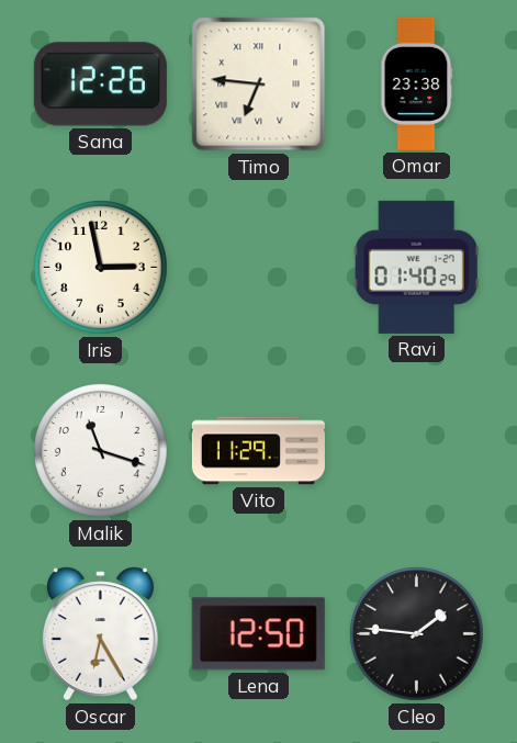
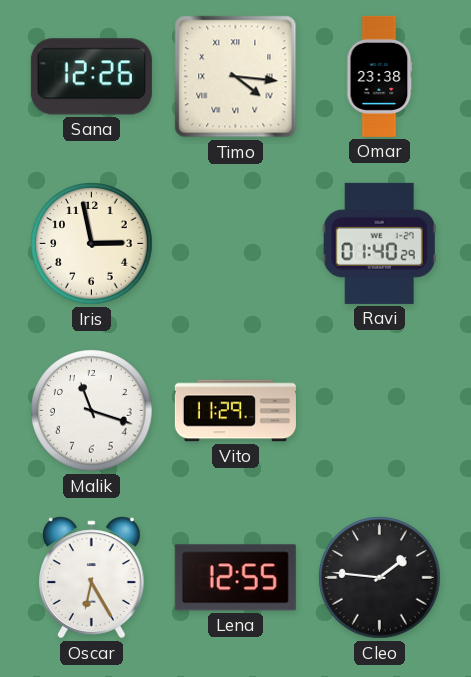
Timo: 6:46 -> 4:16 (236, 77)
Lena: 12:50 -> 12:55 (235, 578)
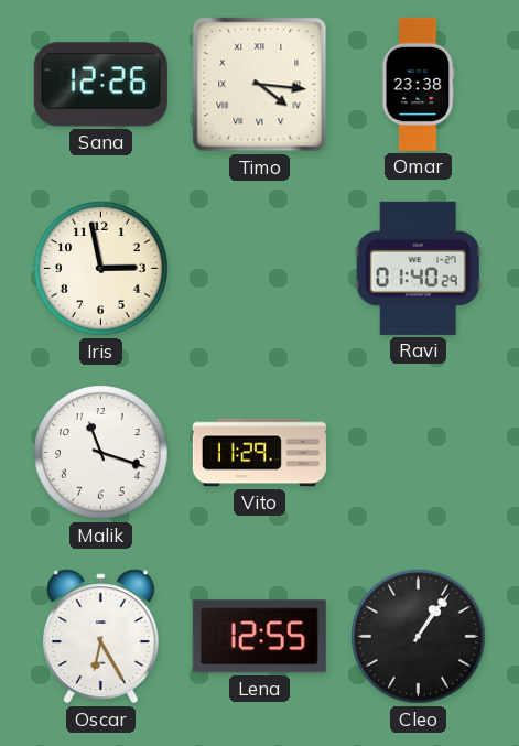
Cleo: 1:46 -> 1:06 (419, 637)
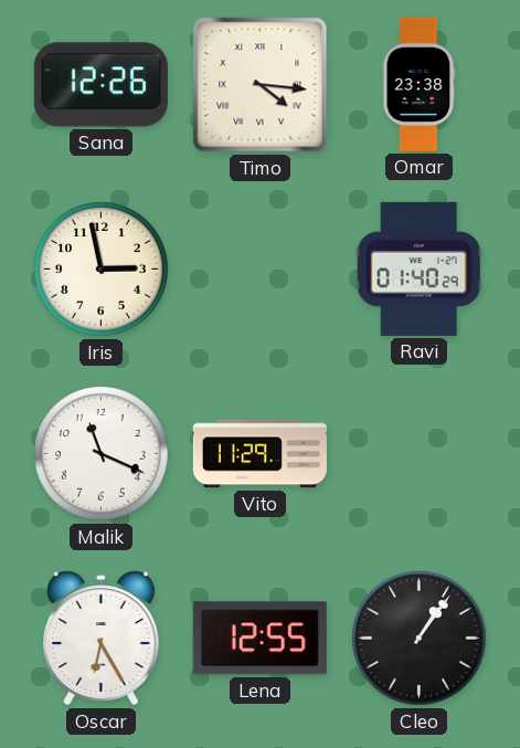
Malik: 11:18 -> 11:19 (102, 454)
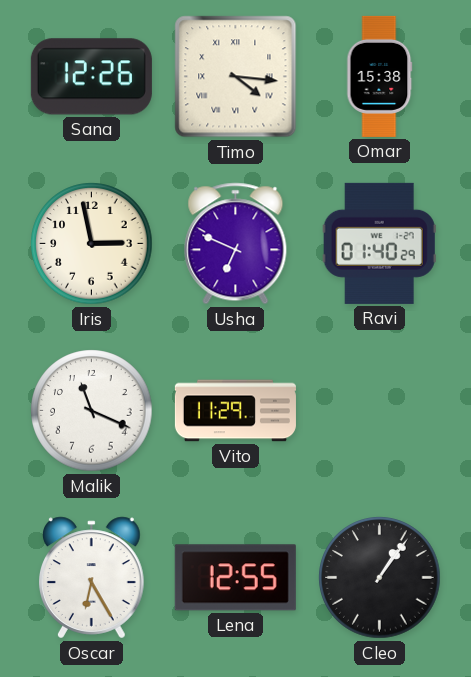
Omar: 23:38 -> 15:38 (380, 76)
Usha: none -> 6:49 (236, 244)
